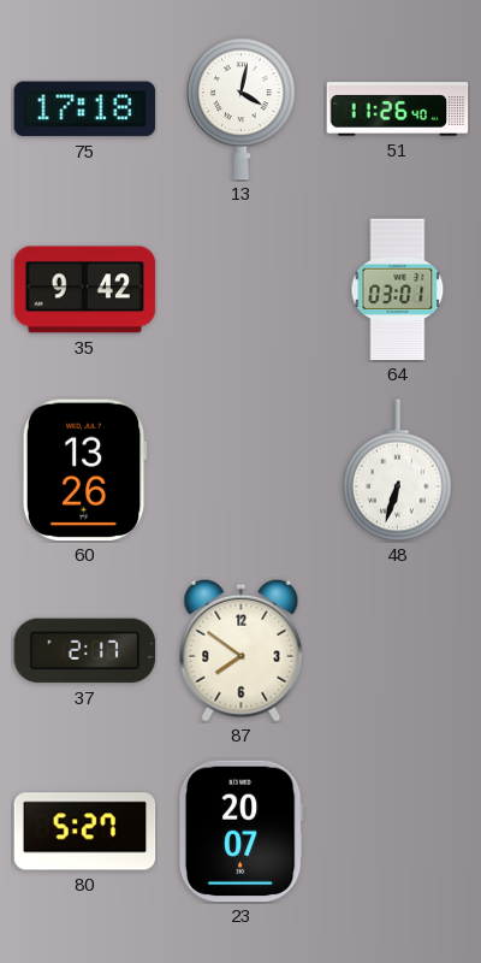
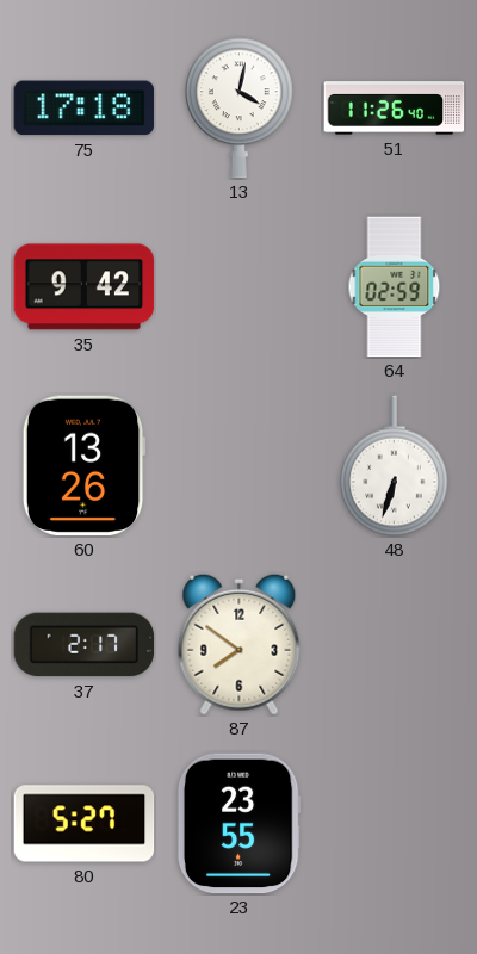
64: 03:01 -> 02:59 (395, 287)
23: 20:07 -> 23:55 (238, 824)
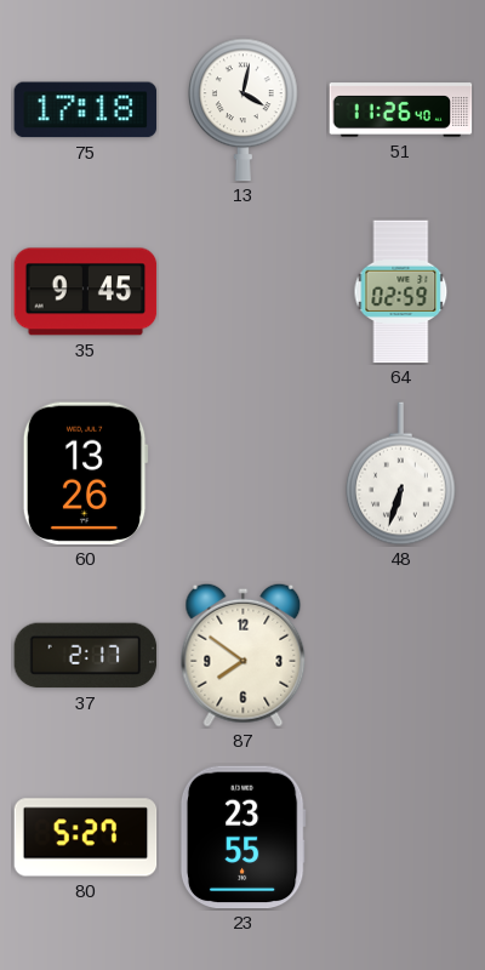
35: 9:42 -> 9:45 (86, 292)
